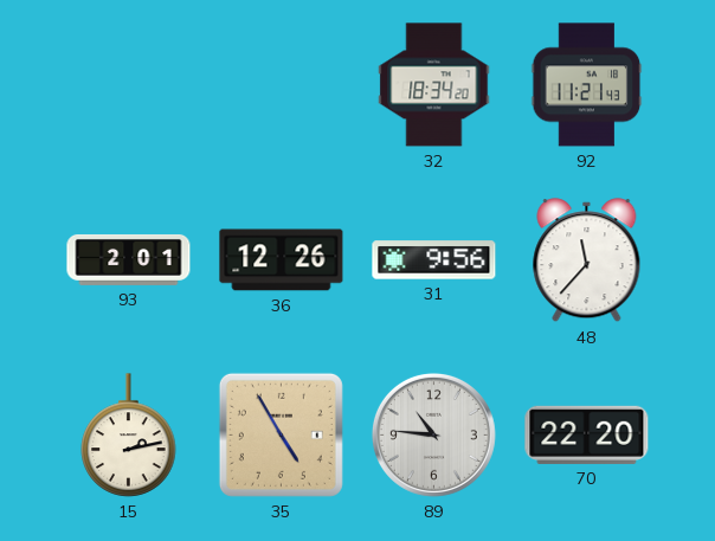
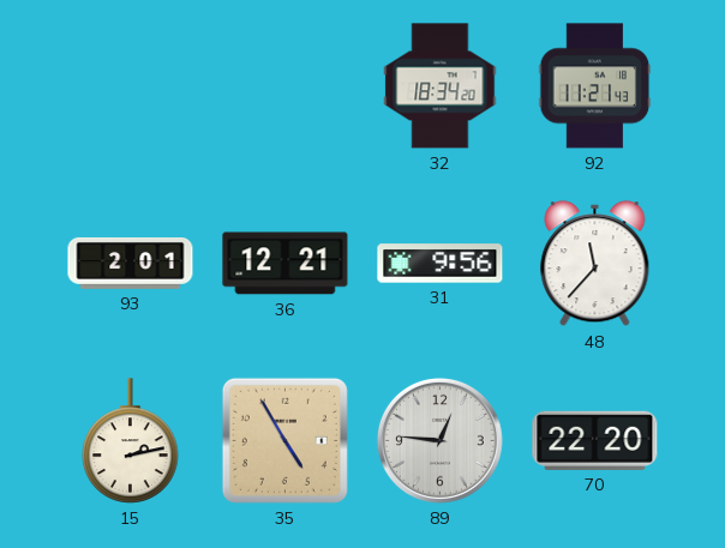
36: 12:26 -> 12:21 (286, 264)
89: 10:46 -> 12:46 (439, 440)
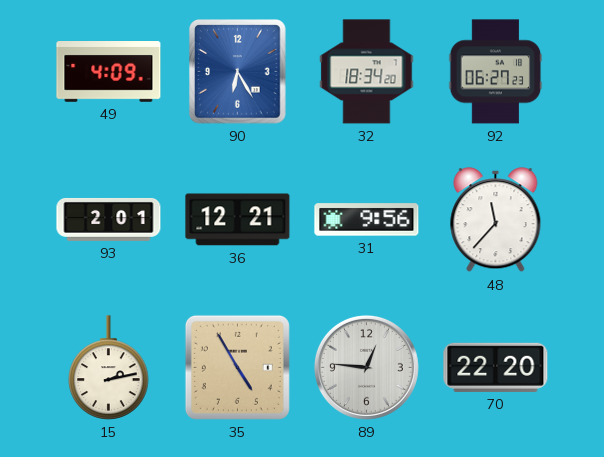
49: none -> 4:09 (109, 72)
90: none -> 6:25 (238, 72)
92: 11:21 -> 06:27 (496, 72)
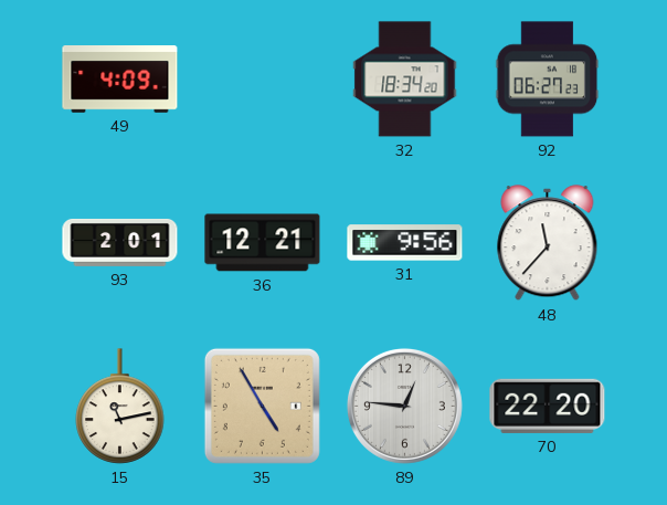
90: 6:25 -> none (238, 72)
15: 2:13 -> 11:13 (120, 407)
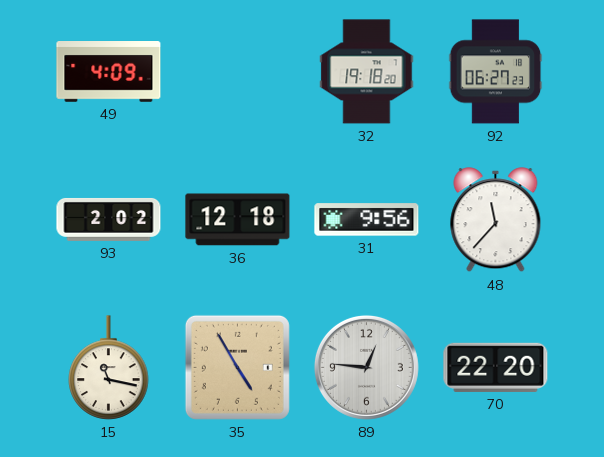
32: 18:34 -> 19:18 (367, 72)
93: 2:01 -> 2:02 (109, 219)
36: 12:21 -> 12:18 (238, 220)
15: 11:13 -> 11:17 (109, 368)
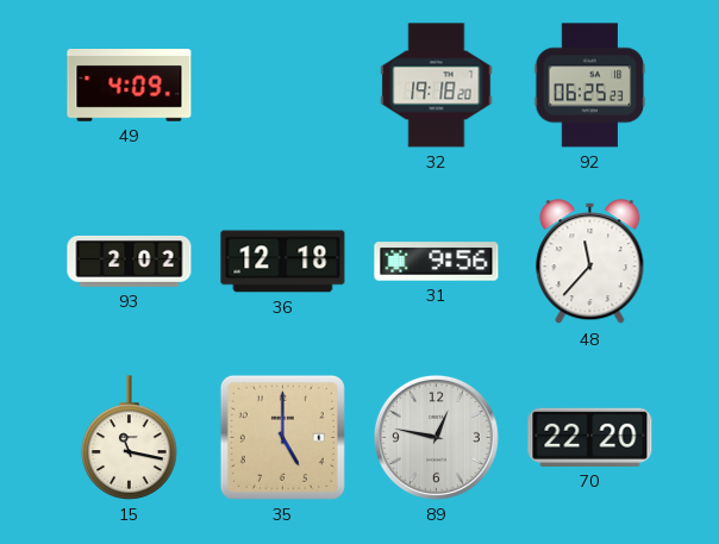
92: 06:27 -> 06:25 (590, 86)
35: 4:55 -> 5:00 (282, 437)
89: 12:46 -> 12:47 (436, 437)
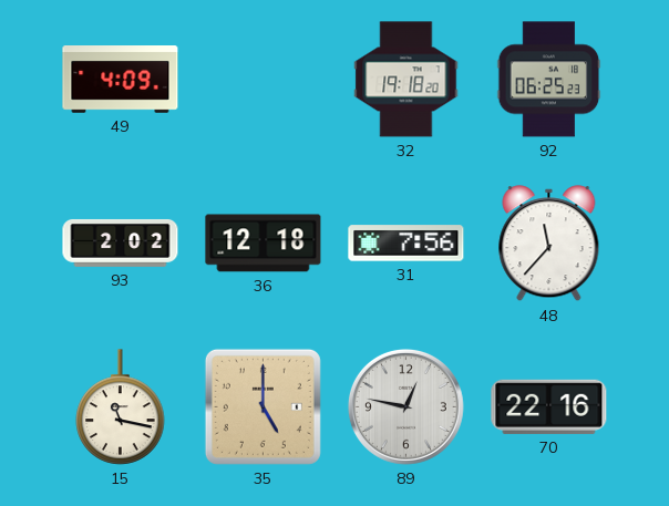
31: 9:56 -> 7:56 (406, 244)
70: 22:20 -> 22:16 (549, 406)
